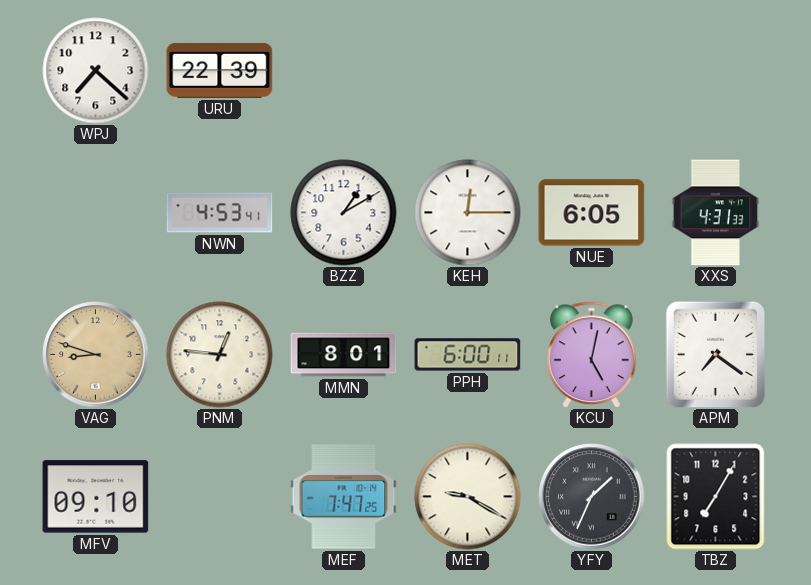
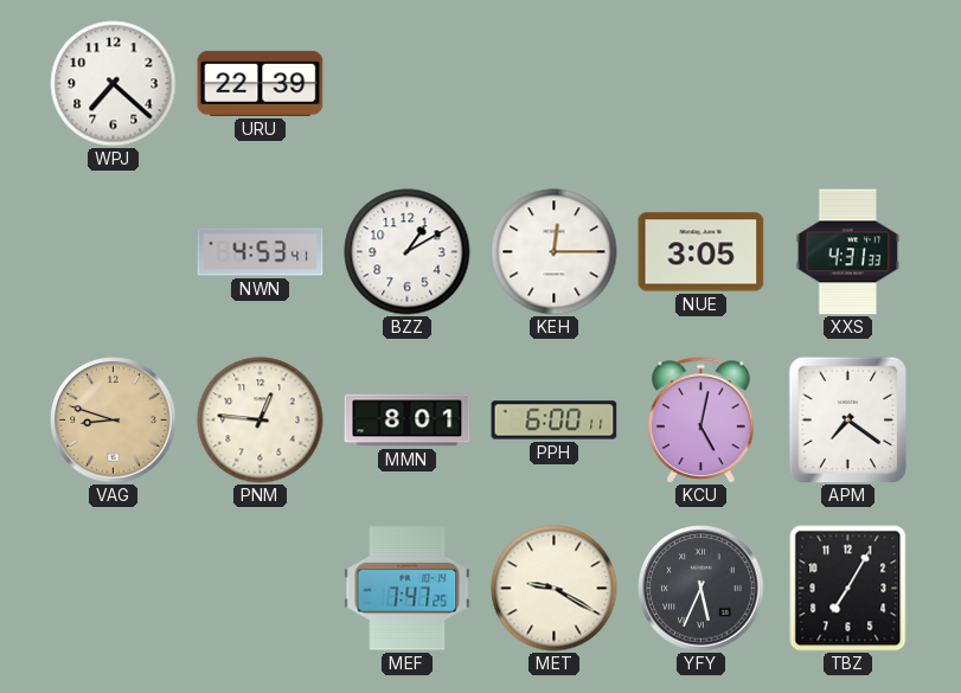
NUE: 6:05 -> 3:05 (701, 252)
MFV: 09:10 -> none (96, 497)
YFY: 1:34 -> 5:34 (701, 589)
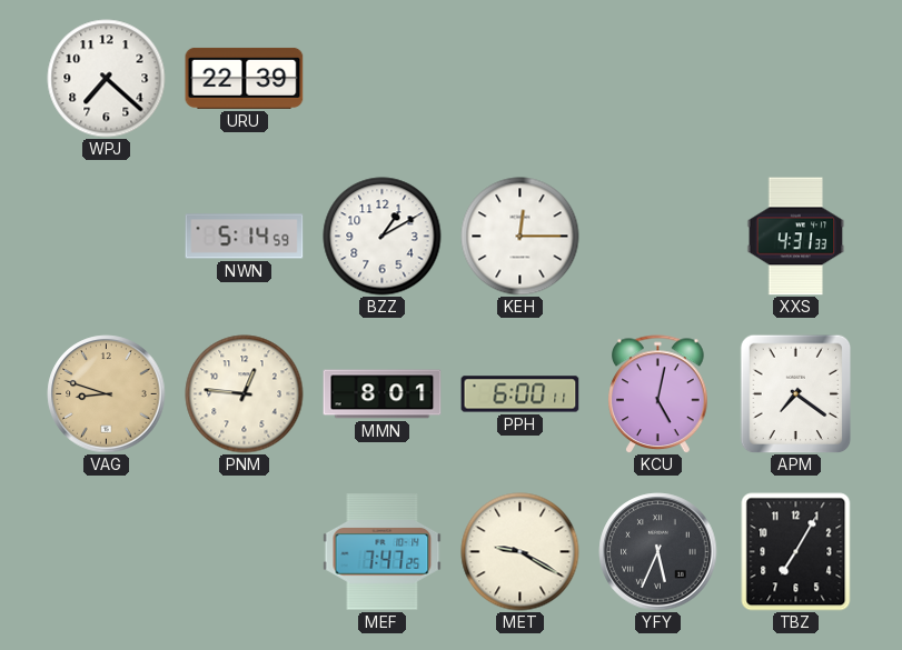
NWN: 4:53 -> 5:14 (245, 237)
NUE: 3:05 -> none (701, 252)
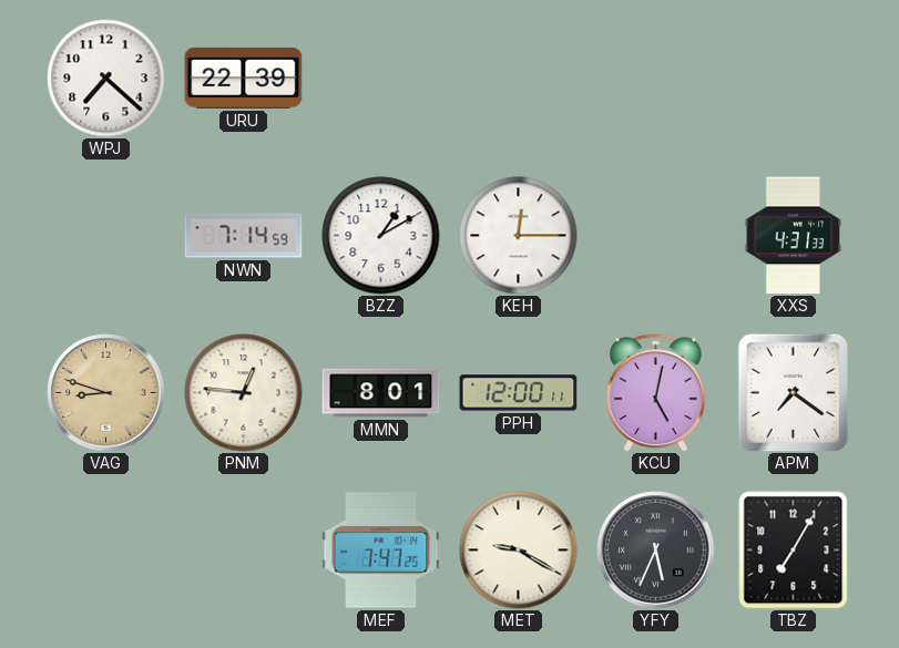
NWN: 5:14 -> 7:14 (244, 236)
PPH: 6:00 -> 12:00 (519, 393)
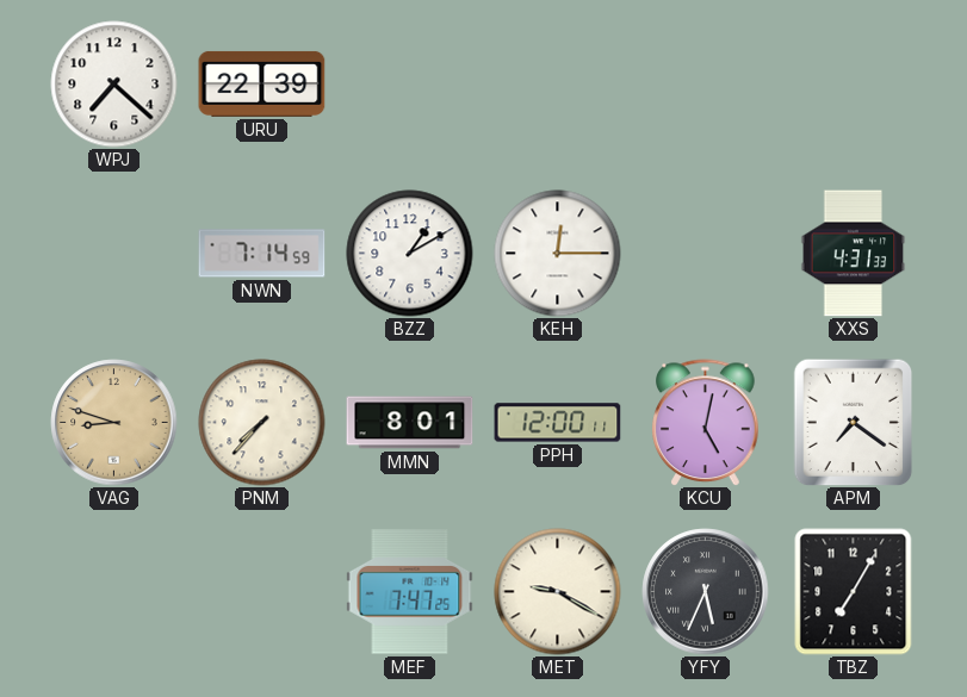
PNM: 12:46 -> 7:37 (262, 423)
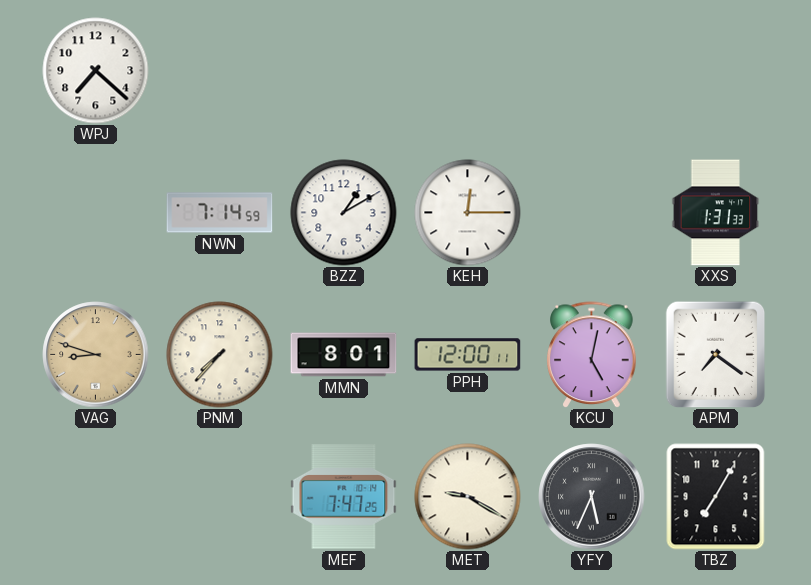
URU: 22:39 -> none (262, 83)
XXS: 4:31 -> 1:31 (716, 213)
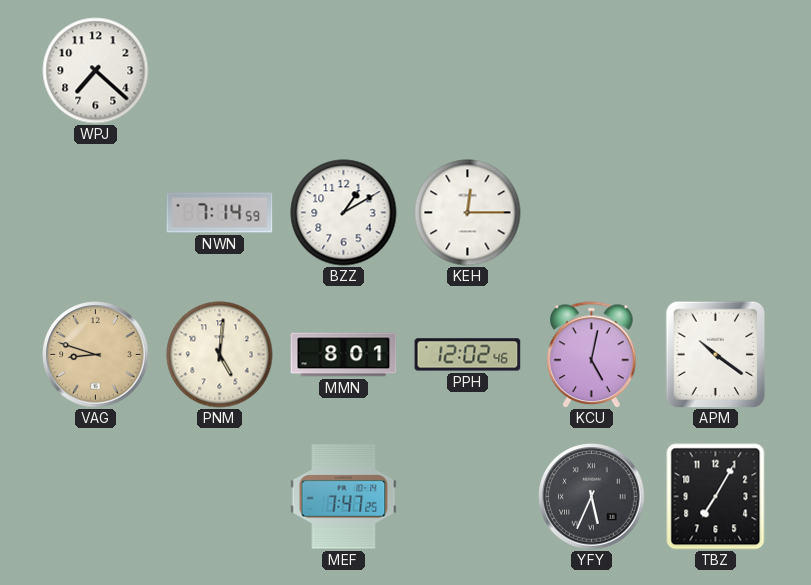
XXS: 1:31 -> none (716, 213)
PNM: 7:37 -> 5:01 (220, 355)
PPH: 12:00 -> 12:02 (468, 355)
APM: 7:21 -> 10:21 (716, 354)
MET: 9:20 -> none (468, 497)
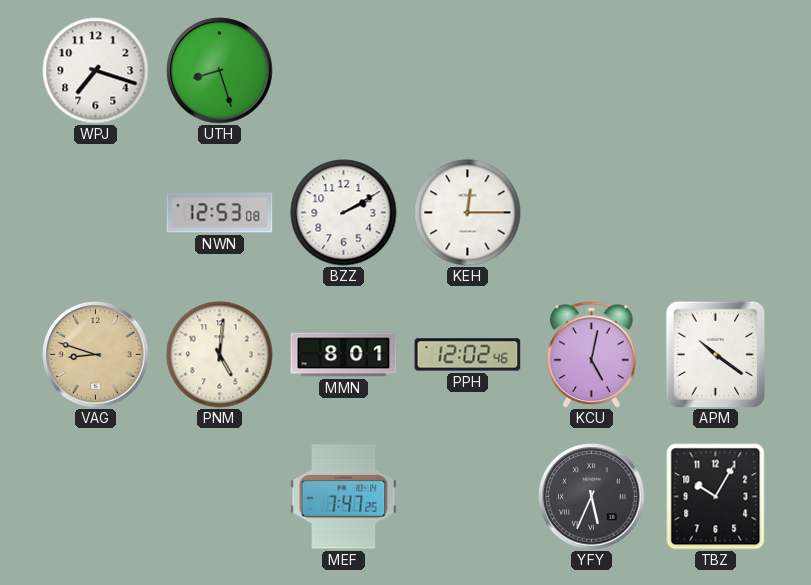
WPJ: 7:22 -> 7:18 (96, 71)
UTH: none -> 8:27 (220, 71)
NWN: 7:14 -> 12:53 (220, 213)
BZZ: 1:10 -> 2:10 (344, 213)
TBZ: 7:05 -> 10:05 (716, 497)
